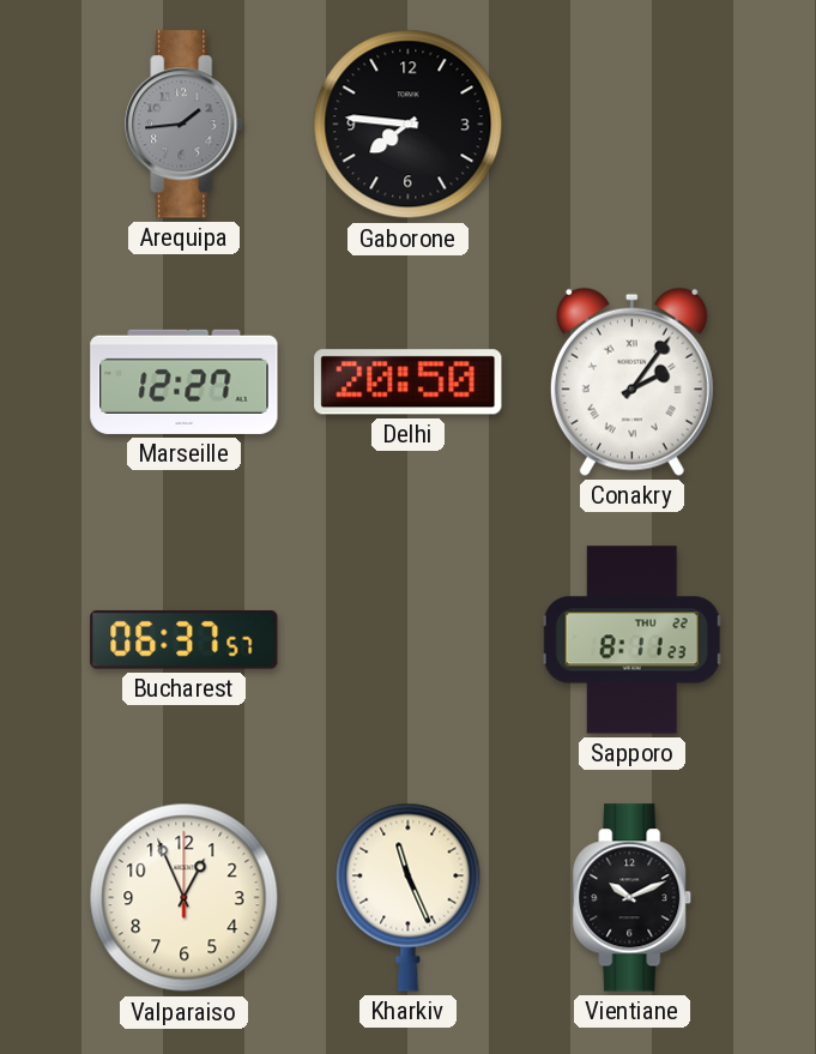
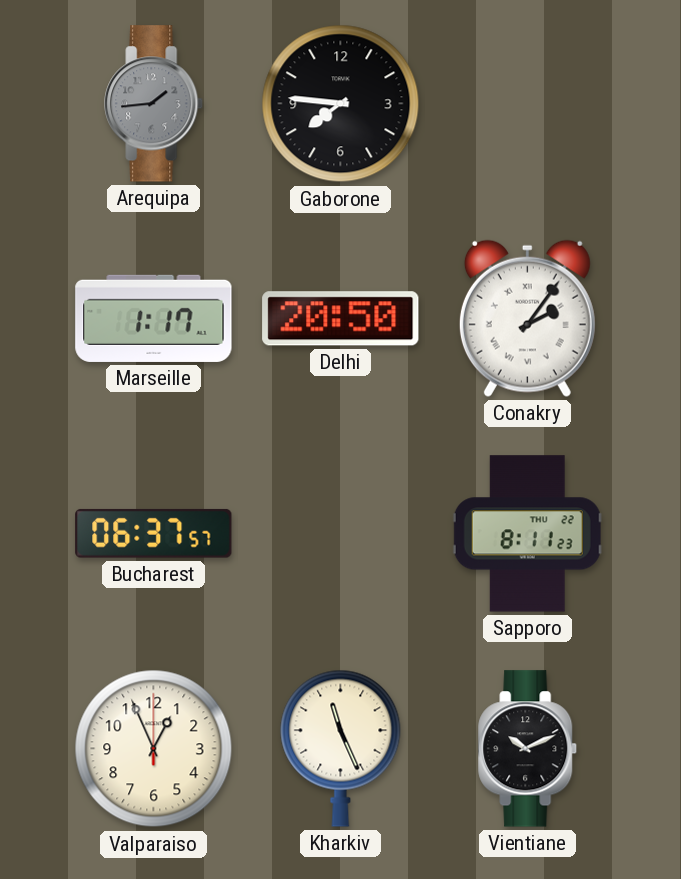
Marseille: 12:27 -> 1:17 (154, 318)
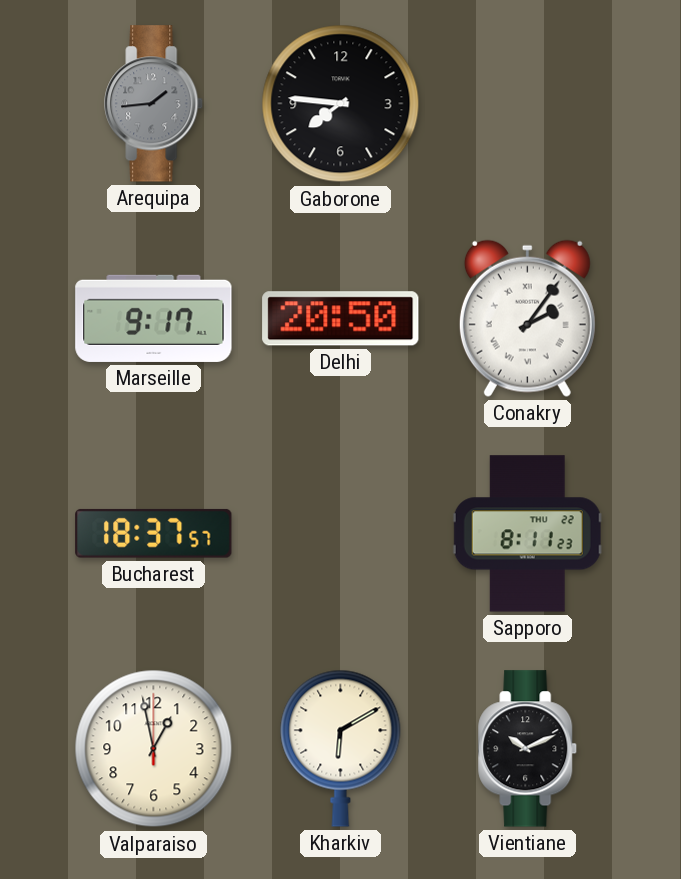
Marseille: 1:17 -> 9:17 (154, 318)
Bucharest: 06:37 -> 18:37 (154, 533)
Valparaiso: 12:56 -> 12:58 (154, 749)
Kharkiv: 11:26 -> 6:10 (341, 748)
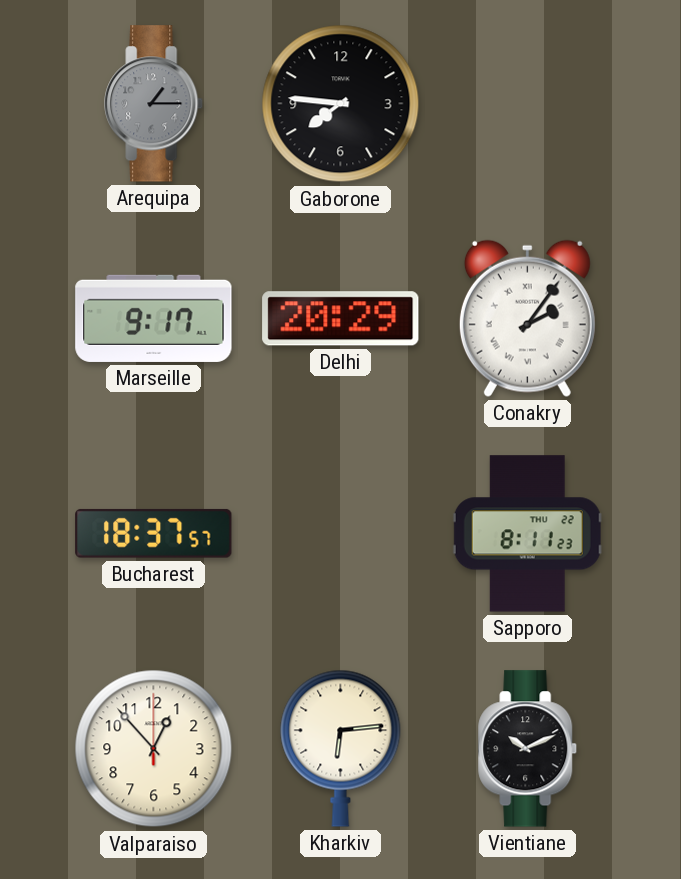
Arequipa: 1:44 -> 1:15 (154, 104)
Delhi: 20:50 -> 20:29 (341, 319)
Valparaiso: 12:58 -> 12:53 (154, 749)
Kharkiv: 6:10 -> 6:14 (341, 748)
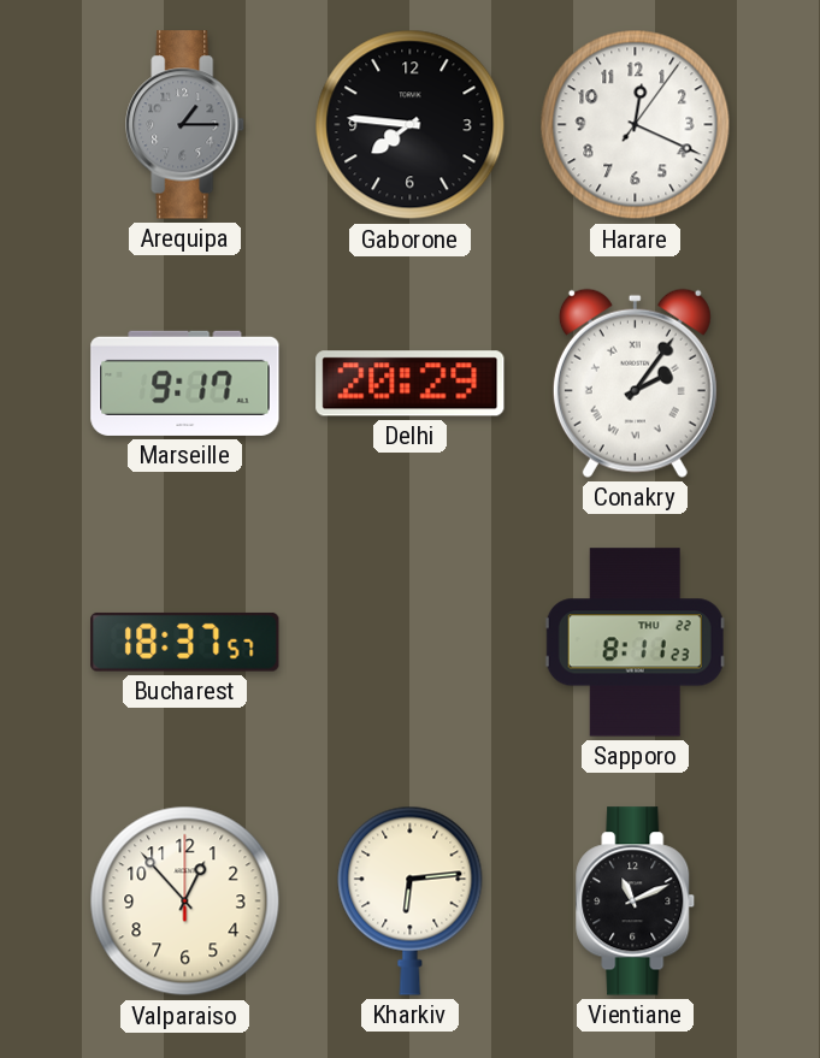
Harare: none -> 12:19 (636, 125)
Vientiane: 10:11 -> 11:11 (636, 902)
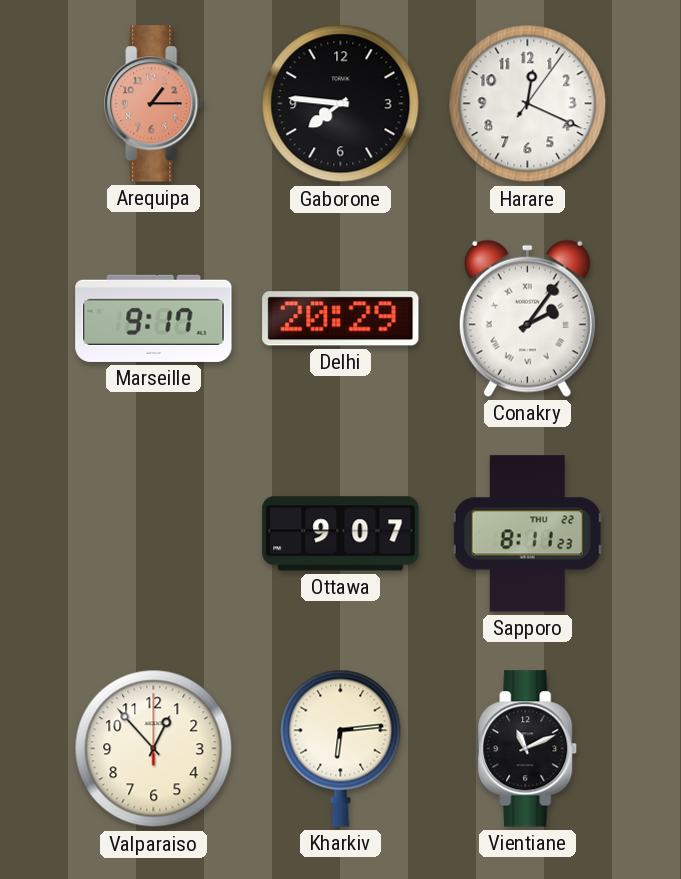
Arequipa dial: grey -> salmon (154, 104)
Bucharest: 18:37 -> none (185, 642)
Ottawa: none -> 9:07 (341, 534)
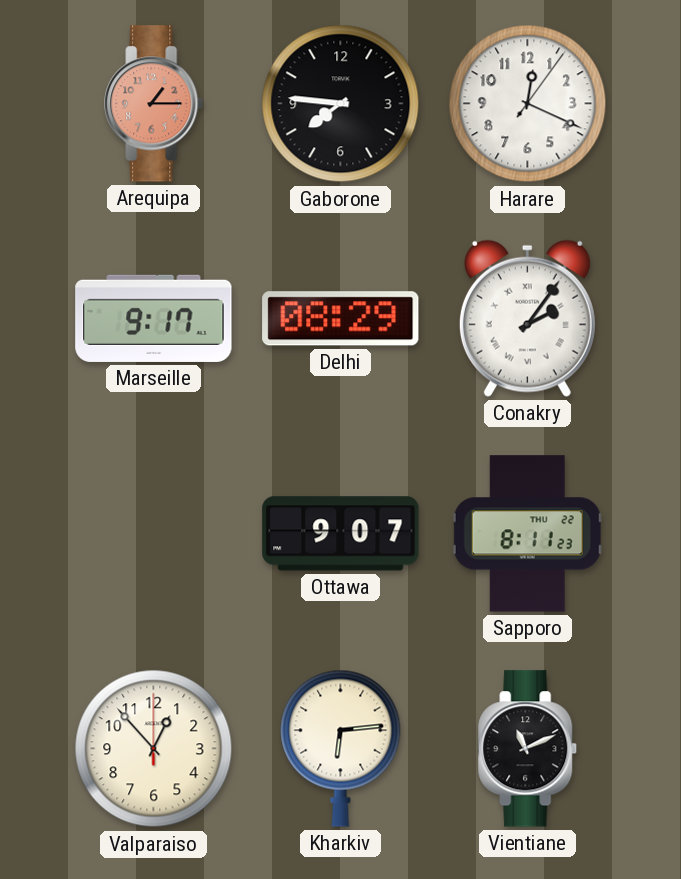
Delhi: 20:29 -> 08:29 (341, 319)
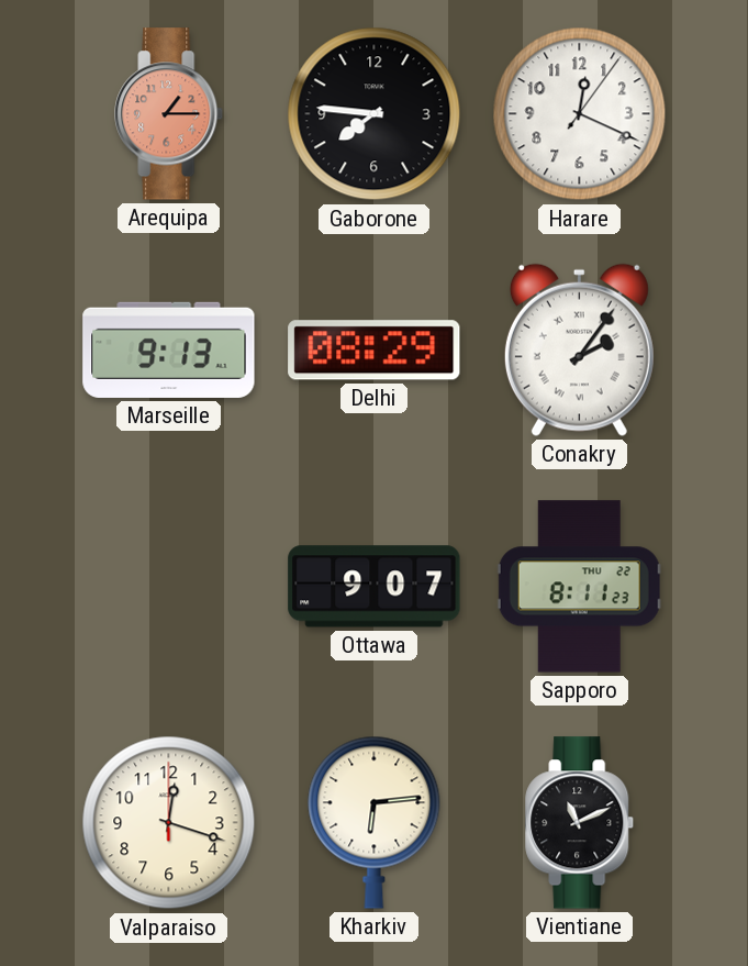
Marseille: 9:17 -> 9:13 (169, 349)
Valparaiso: 12:53 -> 12:18 (169, 823)
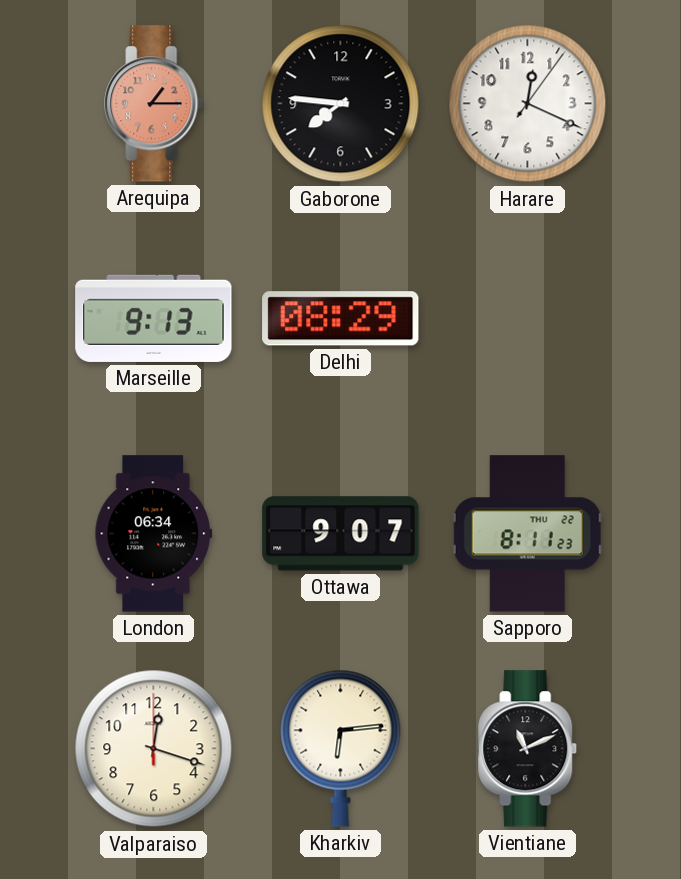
Conakry: 2:06 -> none (579, 349)
London: none -> 06:34 (154, 534)
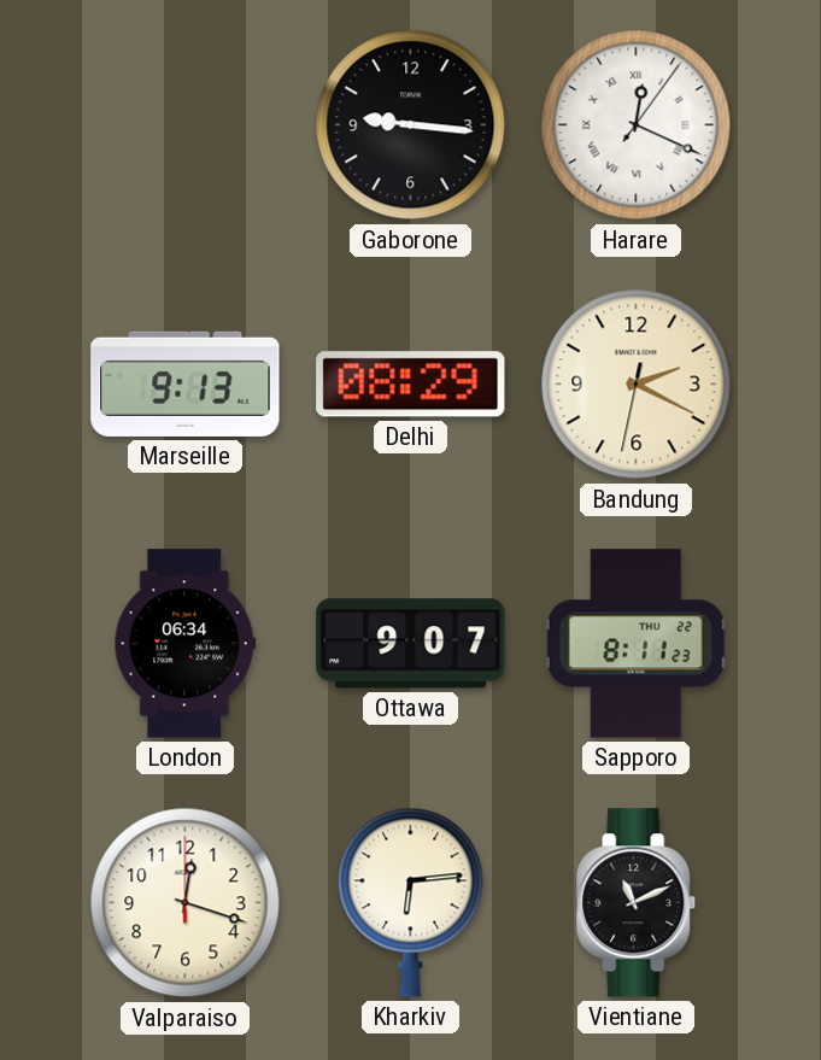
Arequipa: 1:15 -> none (154, 104)
Gaborone: 7:46 -> 9:16 (411, 125)
Harare numerals: Arabic -> Roman (637, 125)
Bandung: none -> 2:19 (637, 385)
